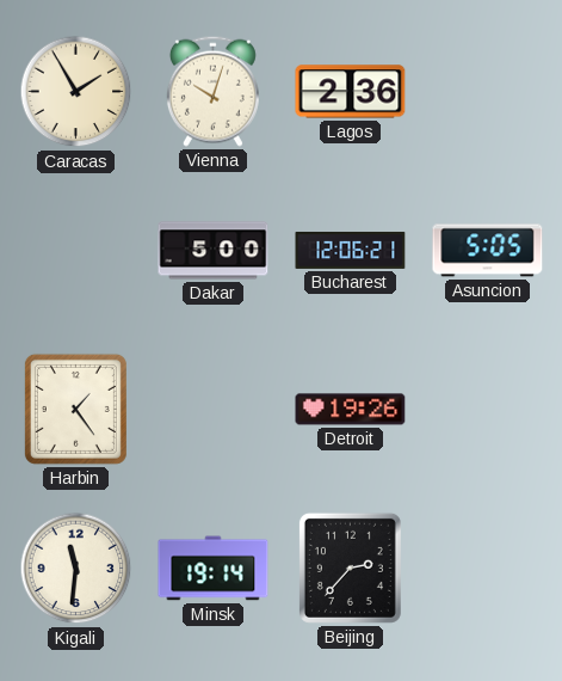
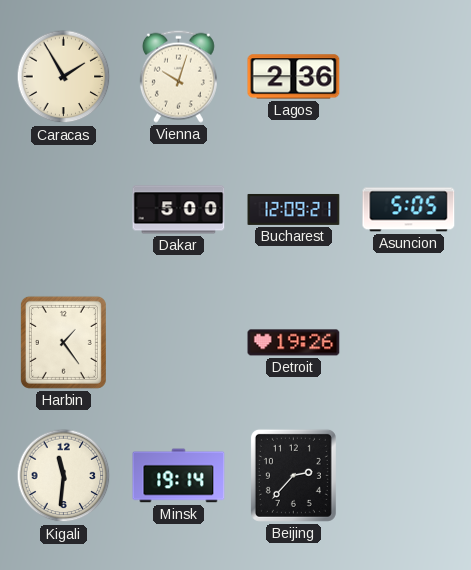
Bucharest: 12:06 -> 12:09 (294, 209)
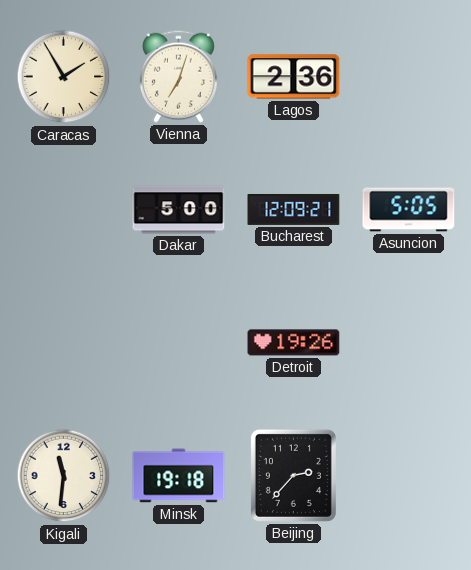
Vienna: 10:03 -> 7:03 (178, 76)
Harbin: 1:24 -> none (63, 342)
Minsk: 19:14 -> 19:18 (179, 476)
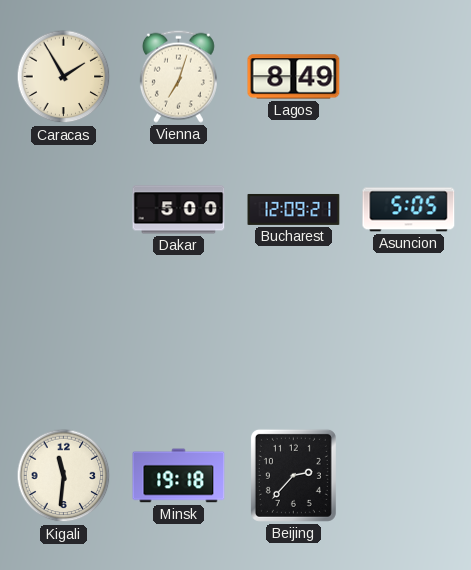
Lagos: 2:36 -> 8:49 (294, 77)
Detroit: 19:26 -> none (294, 343)
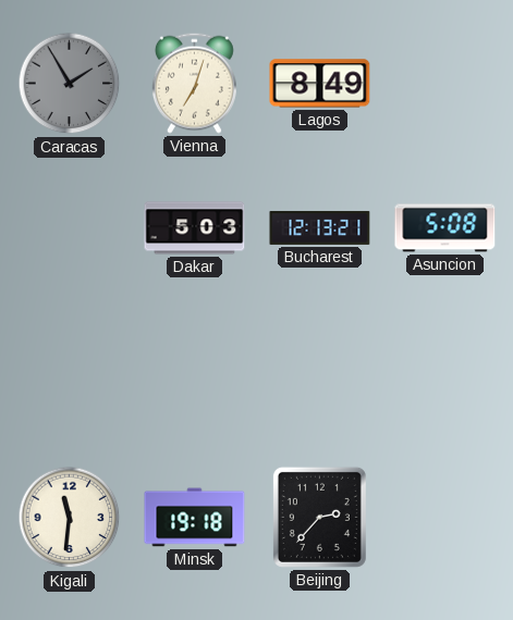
Caracas dial: cream -> grey (70, 84)
Dakar: 5:00 -> 5:03 (195, 228)
Bucharest: 12:09 -> 12:13 (320, 227)
Asuncion: 5:05 -> 5:08 (445, 228)
